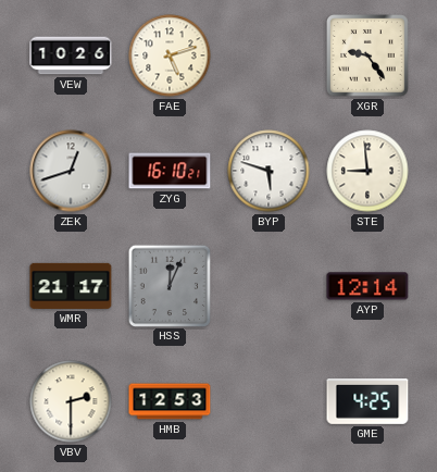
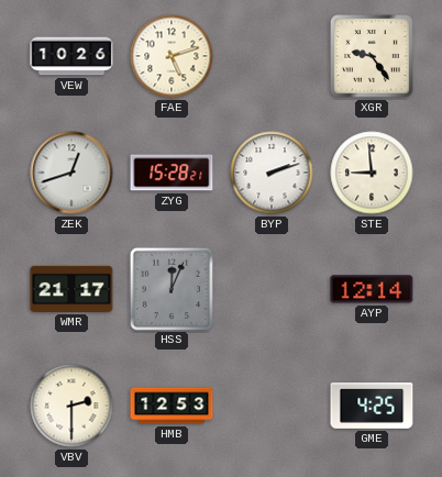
ZYG: 16:10 -> 15:28 (172, 173)
BYP: 5:48 -> 2:12 (272, 173)
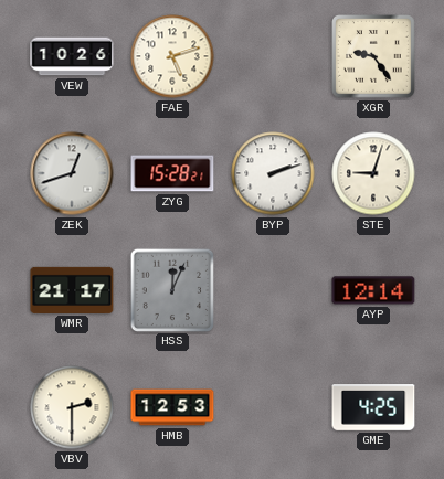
STE: 8:59 -> 9:03 (373, 173)
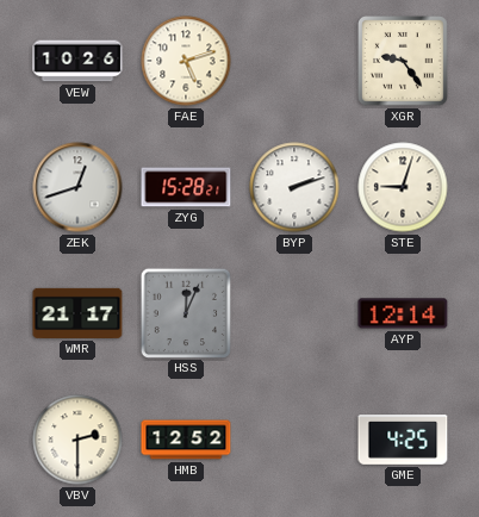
HMB: 12:53 -> 12:52 (186, 440)
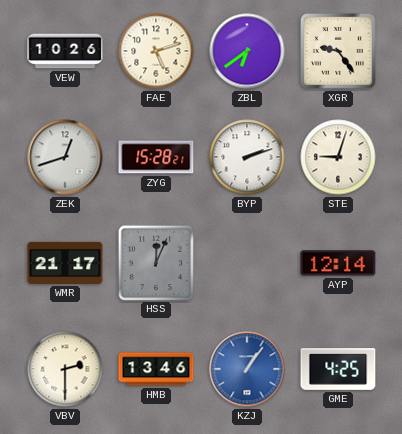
ZBL: none -> 6:39 (247, 51)
HMB: 12:52 -> 13:46 (156, 369)
KZJ: none -> 1:06 (247, 369)
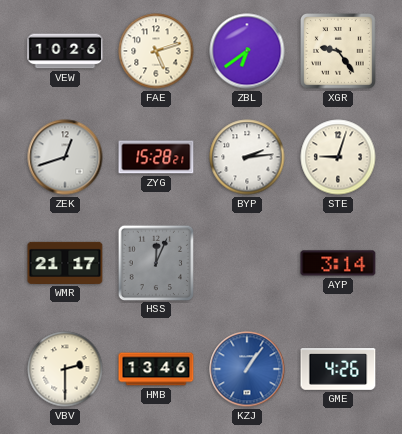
BYP: 2:12 -> 2:14 (247, 157)
AYP: 12:14 -> 3:14 (338, 263)
GME: 4:25 -> 4:26 (338, 370)
